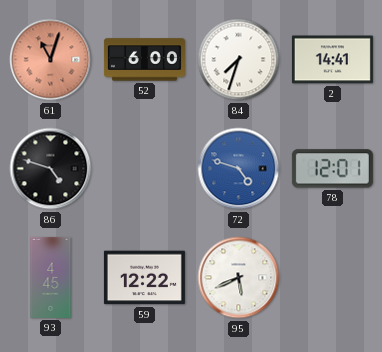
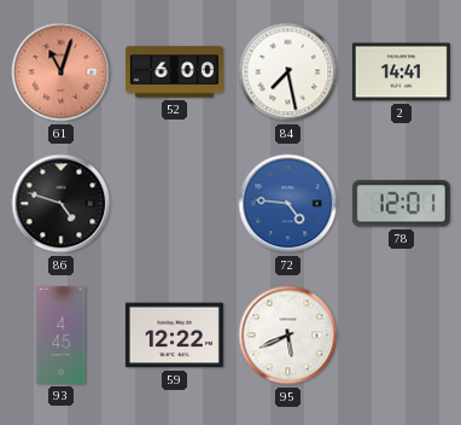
84: 7:33 -> 7:28 (288, 72)
72: 4:48 -> 4:46 (288, 204)
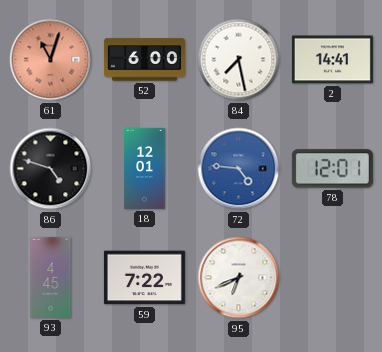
18: none -> 12:01 (145, 168)
59: 12:22 -> 7:22 (144, 278)
95: 5:41 -> 6:41 (239, 278)
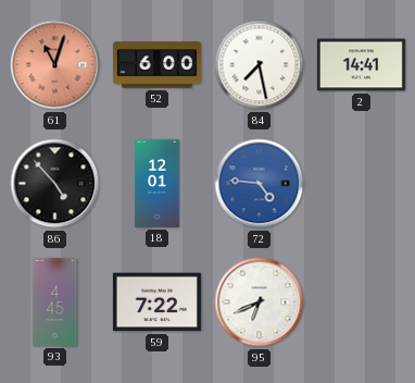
86: 4:48 -> 4:53 (55, 184)
78: 12:01 -> none (332, 169)
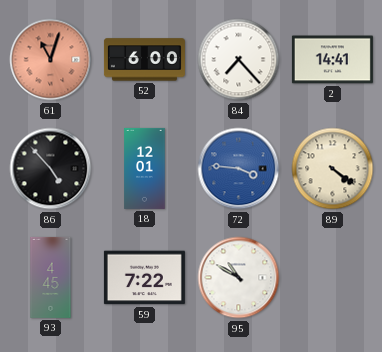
84: 7:28 -> 7:23 (239, 60)
72: 4:46 -> 3:46 (239, 169)
89: none -> 4:21 (333, 169)
95: 6:41 -> 10:50 (239, 278)
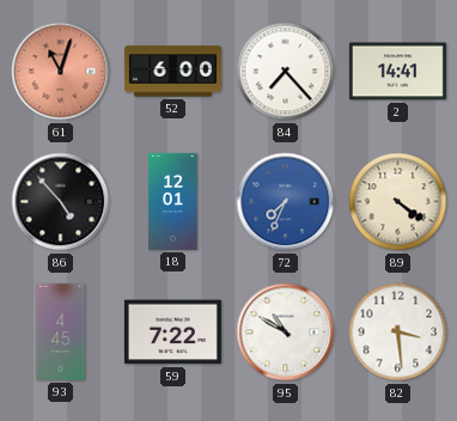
72: 3:46 -> 7:34 (286, 202)
82: none -> 3:29 (398, 332)
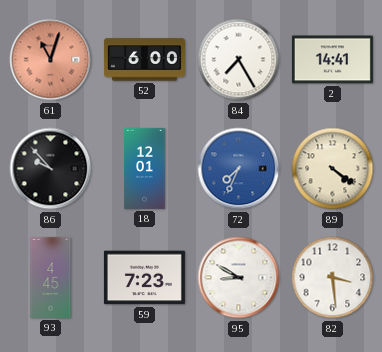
84: 7:23 -> 7:25 (239, 60)
86: 4:53 -> 9:53 (51, 169)
59: 7:22 -> 7:23 (144, 278)
95: 10:50 -> 8:50 (239, 278)
